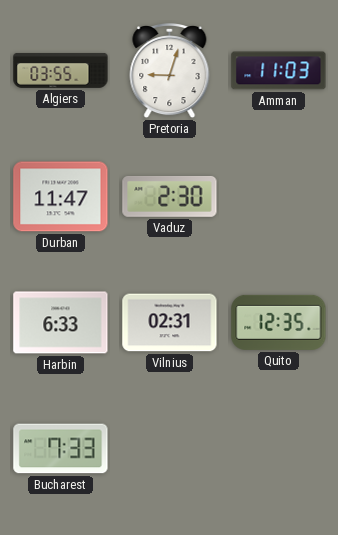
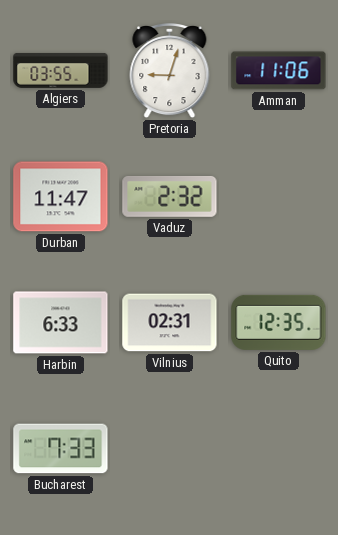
Amman: 11:03 -> 11:06 (279, 71)
Vaduz: 2:30 -> 2:32 (170, 196)
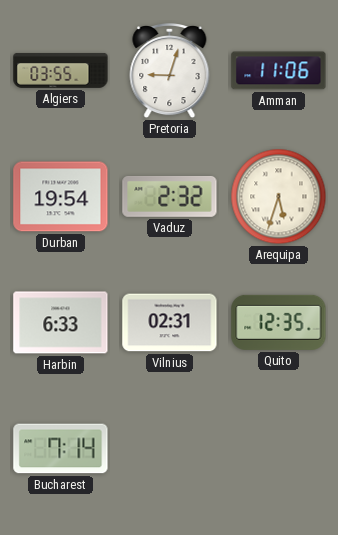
Durban: 11:47 -> 19:54 (61, 197)
Arequipa: none -> 5:33 (279, 197)
Bucharest: 7:33 -> 7:14 (61, 449)
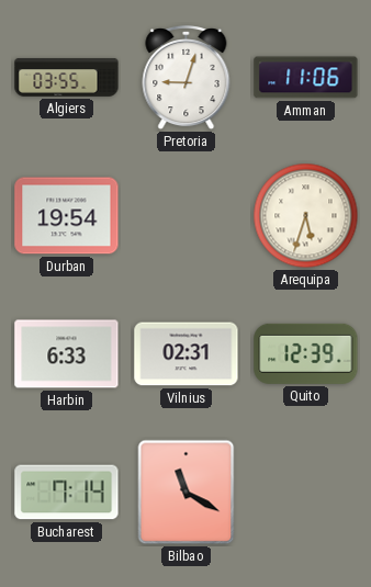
Vaduz: 2:32 -> none (170, 196)
Quito: 12:35 -> 12:39 (306, 353)
Bilbao: none -> 11:20 (187, 493)
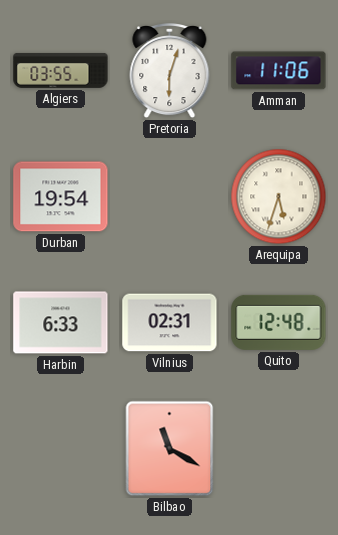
Pretoria: 9:03 -> 6:03 (170, 72)
Quito: 12:39 -> 12:48 (279, 322)
Bucharest: 7:14 -> none (67, 493)
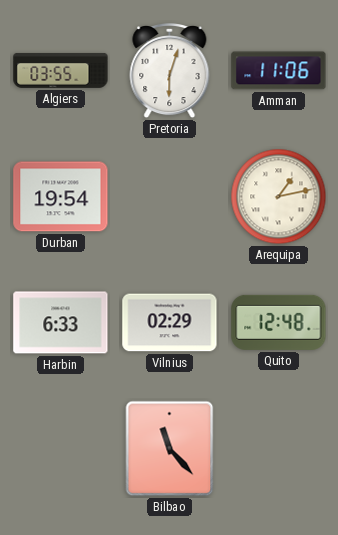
Arequipa: 5:33 -> 1:13 (279, 197)
Vilnius: 02:31 -> 02:29 (170, 323)
Bilbao: 11:20 -> 11:23 (170, 449)
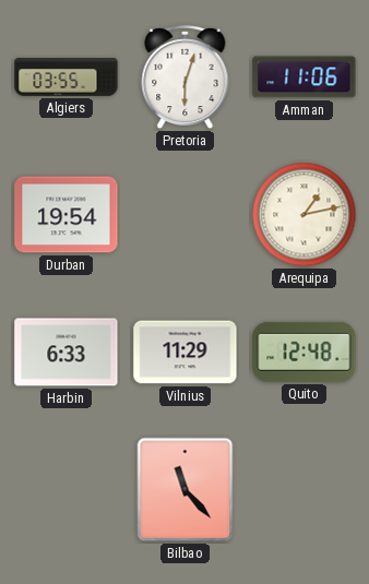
Vilnius: 02:29 -> 11:29 (186, 353)
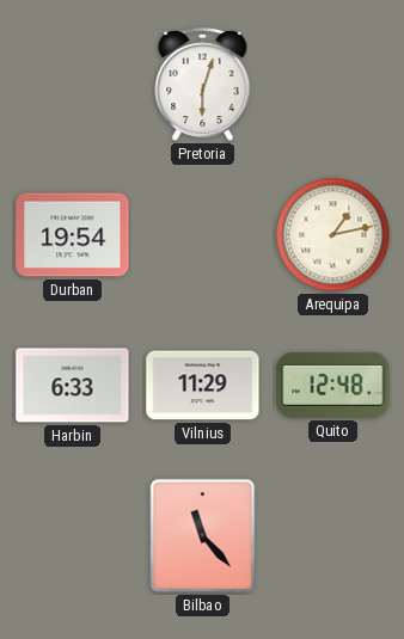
Algiers: 03:55 -> none (67, 76)
Amman: 11:06 -> none (305, 78)
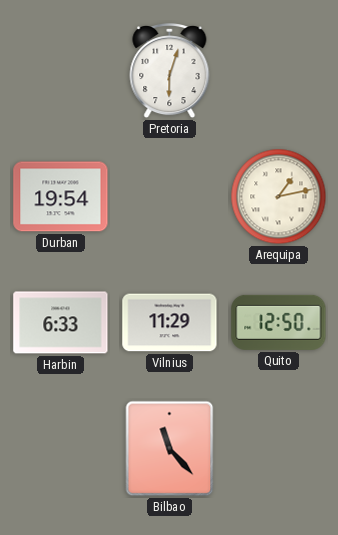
Quito: 12:48 -> 12:50 (279, 322)
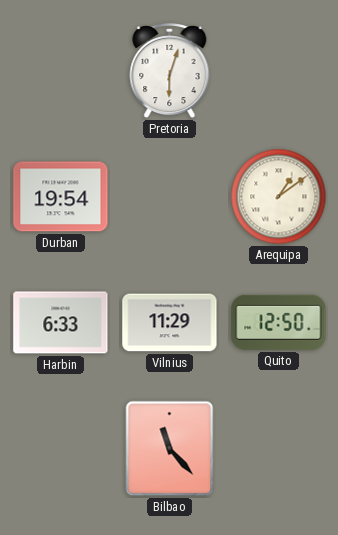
Arequipa: 1:13 -> 1:09 (279, 197)
